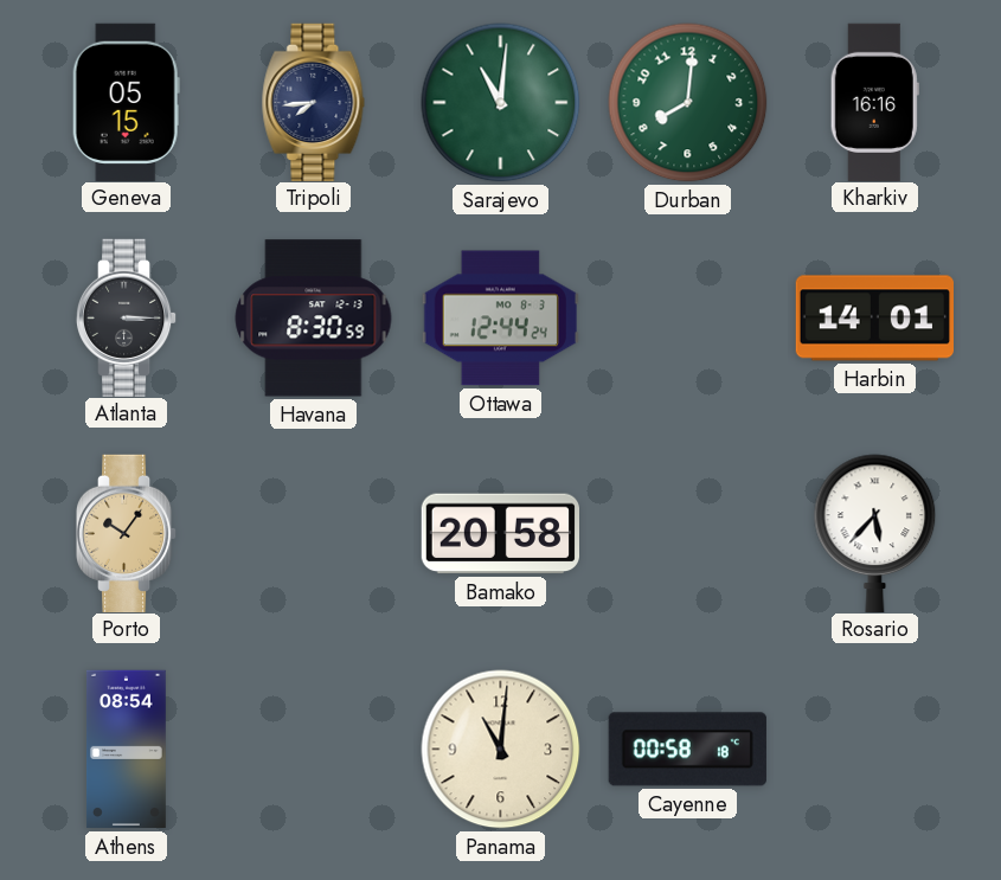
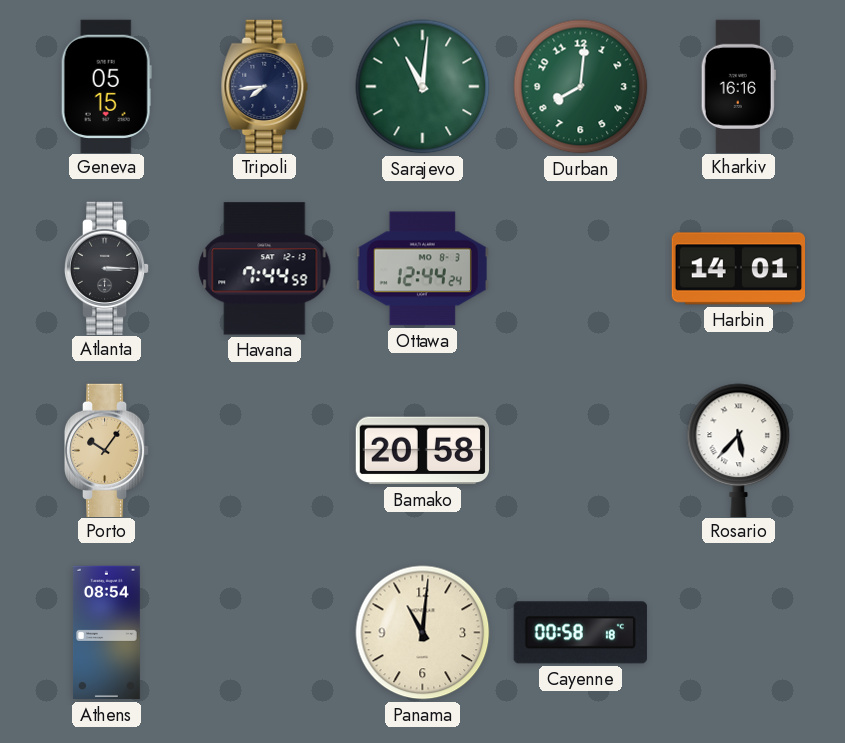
Havana: 8:30 -> 7:44 (265, 269)
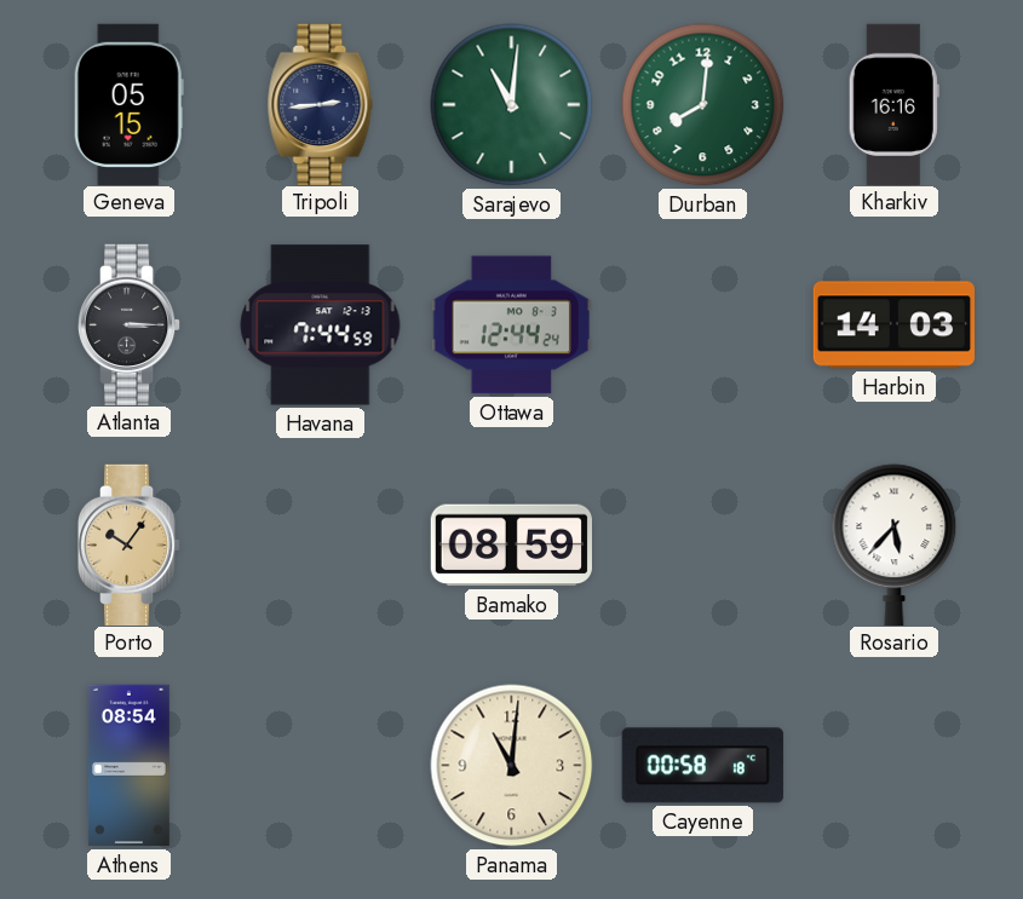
Tripoli: 7:44 -> 2:44 (321, 104)
Harbin: 14:01 -> 14:03 (893, 325)
Bamako: 20:58 -> 08:59 (511, 546)
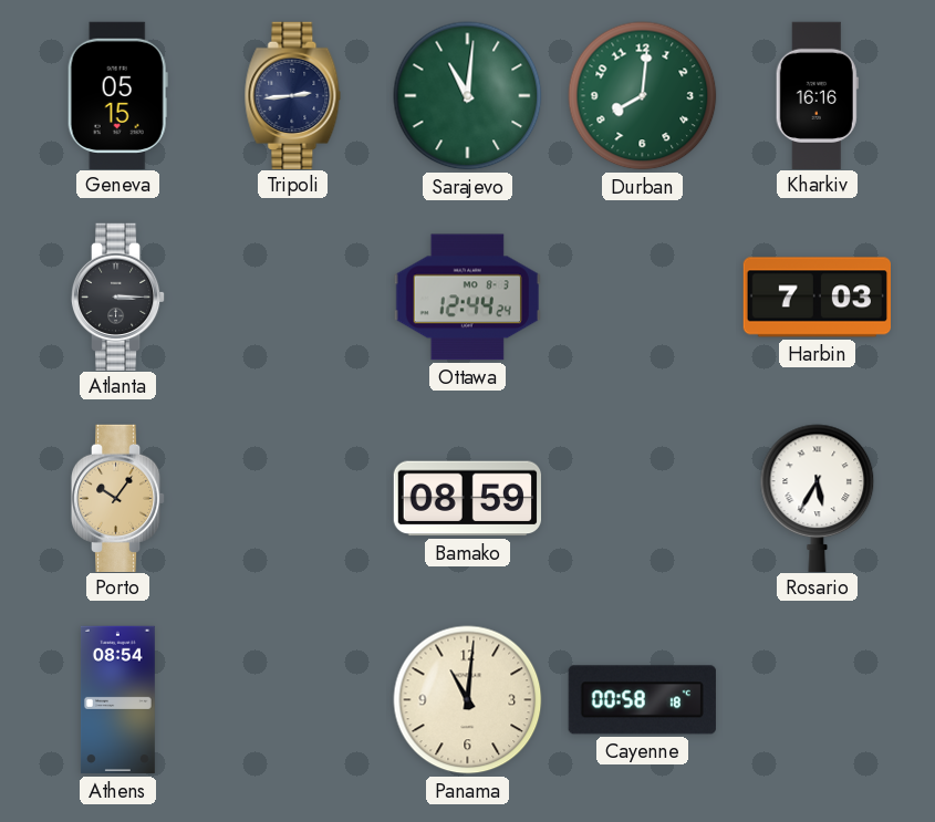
Havana: 7:44 -> none (321, 325)
Harbin: 14:03 -> 7:03 (817, 298)
Rosario: 5:37 -> 5:35 (818, 498)
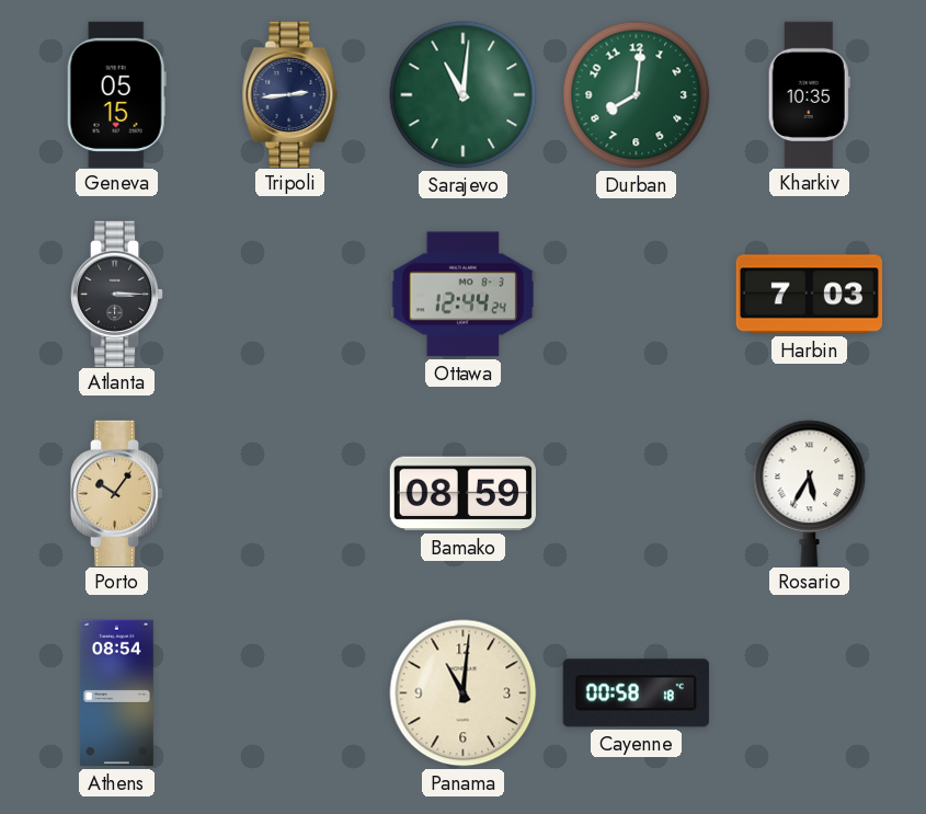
Kharkiv: 16:16 -> 10:35 (809, 94)
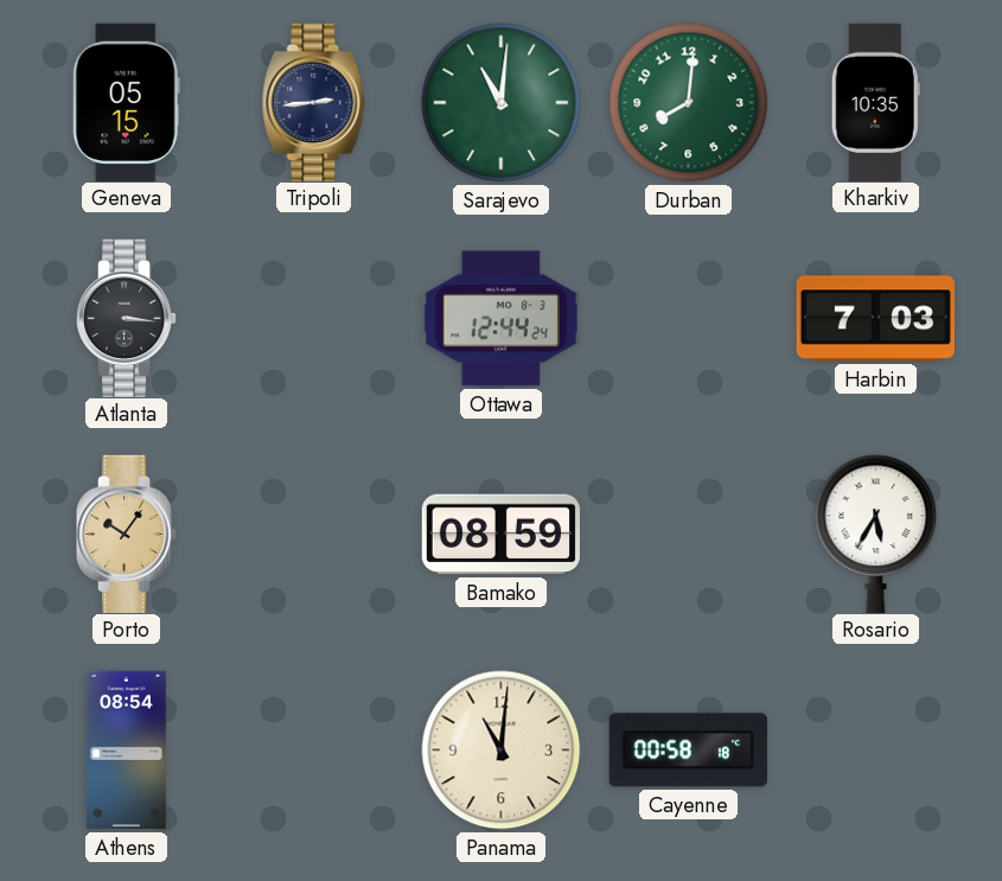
Atlanta: 3:15 -> 3:16 (127, 318)
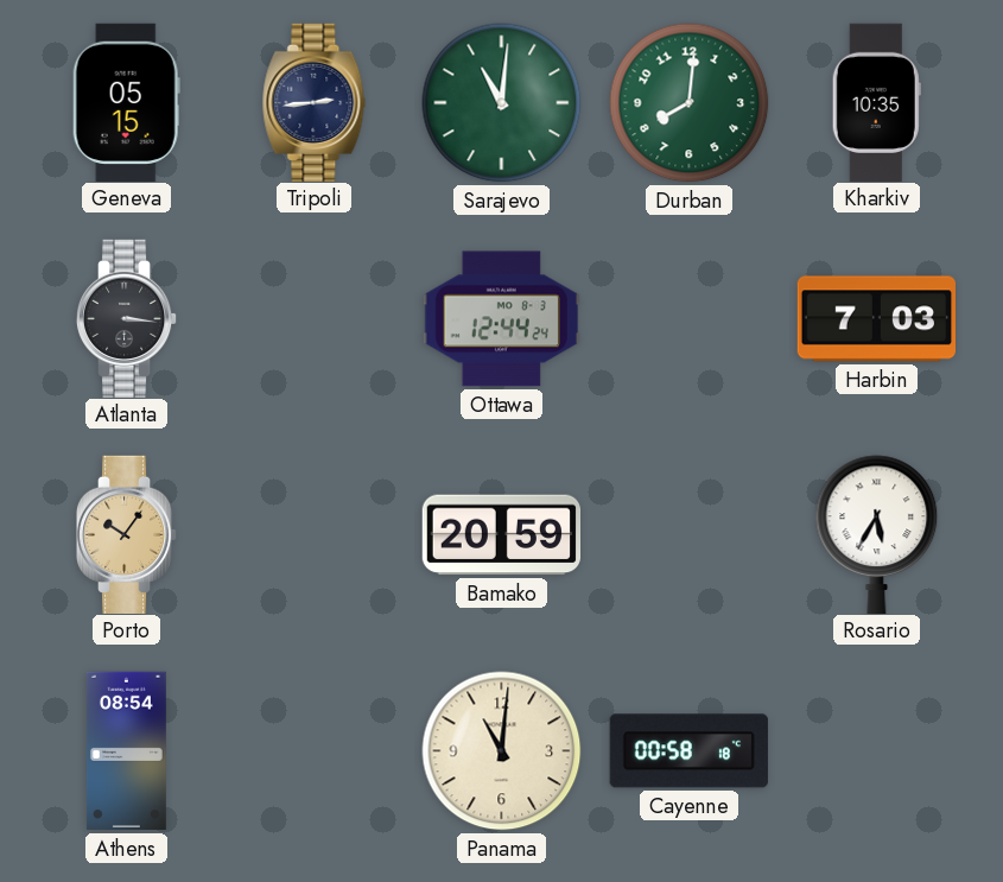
Bamako: 08:59 -> 20:59 (501, 535)
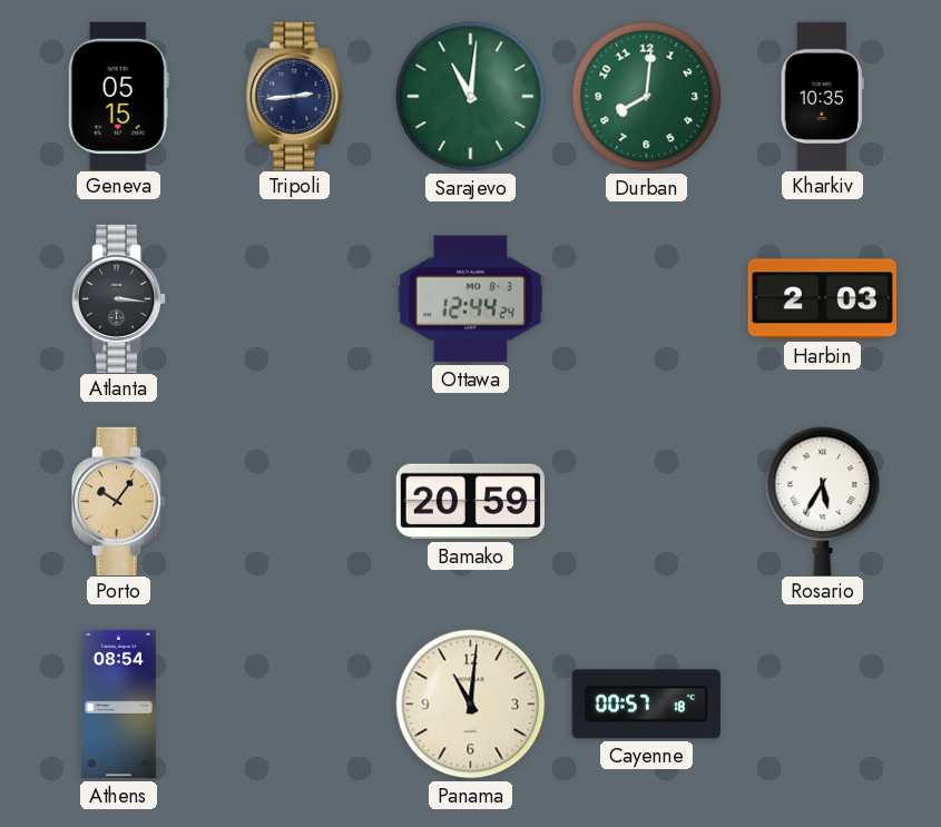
Harbin: 7:03 -> 2:03 (822, 299)
Cayenne: 00:58 -> 00:57 (646, 705)
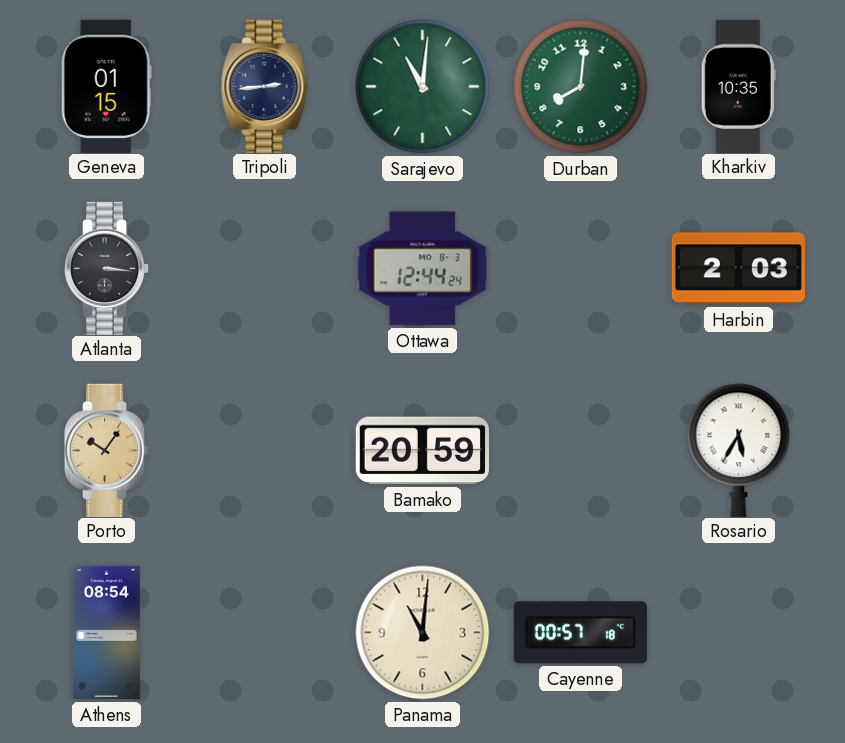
Geneva: 05:15 -> 01:15 (106, 86)
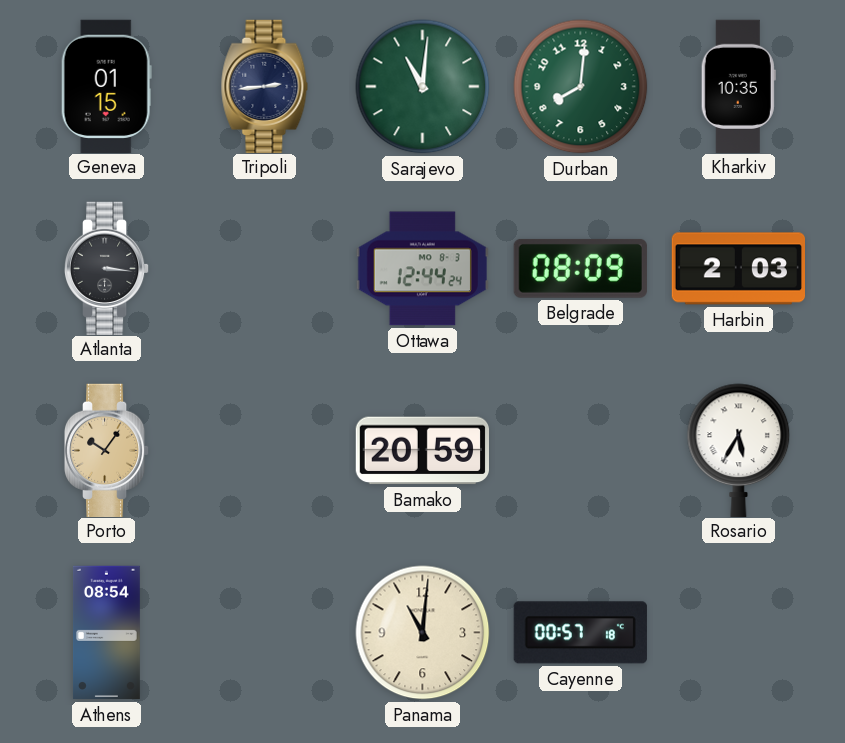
Belgrade: none -> 08:09 (580, 268)
